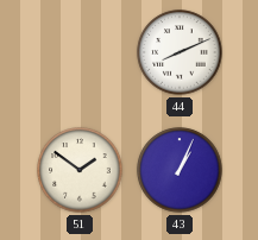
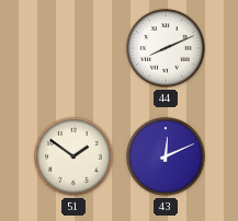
43: 1:04 -> 12:11 (166, 156)
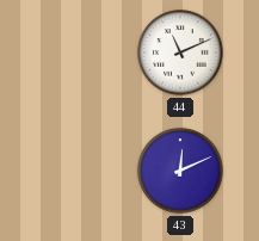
44: 8:11 -> 11:11 (180, 52)
51: 1:51 -> none (73, 156)
